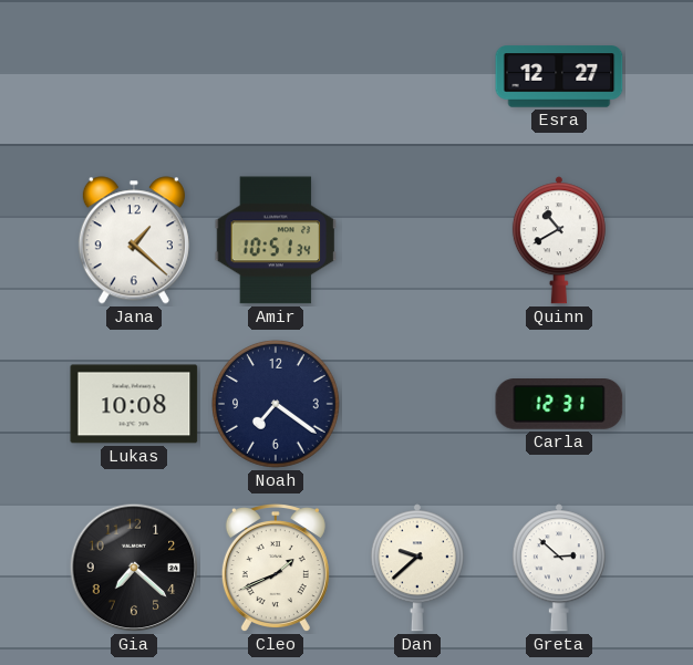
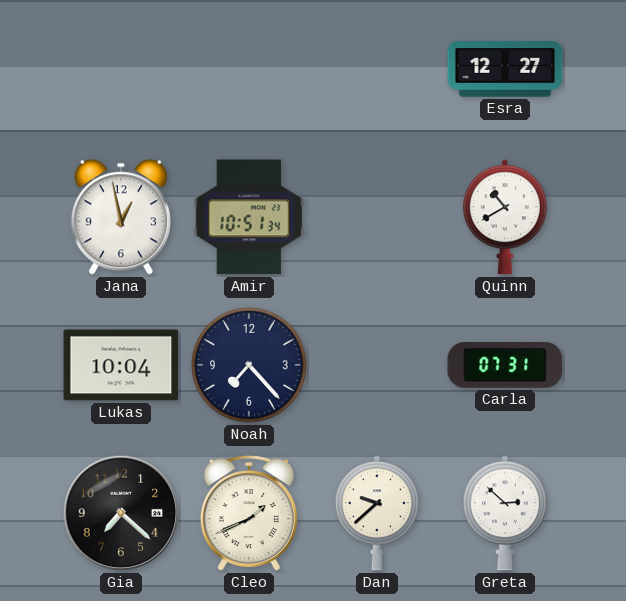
Jana: 1:22 -> 12:58 (121, 217)
Lukas: 10:08 -> 10:04 (121, 365)
Noah: 7:21 -> 7:23 (249, 365)
Carla: 12:31 -> 07:31 (505, 366)
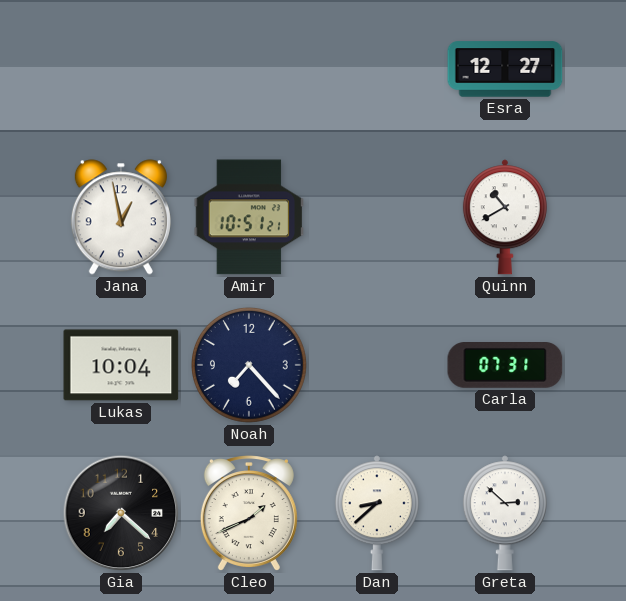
Amir: 10:51:34 -> 10:51:21 (249, 217)
Dan: 9:38 -> 8:38 (377, 513)
